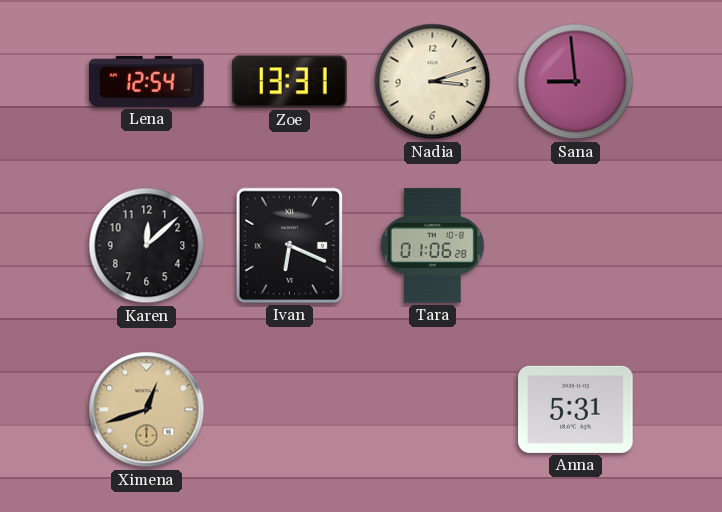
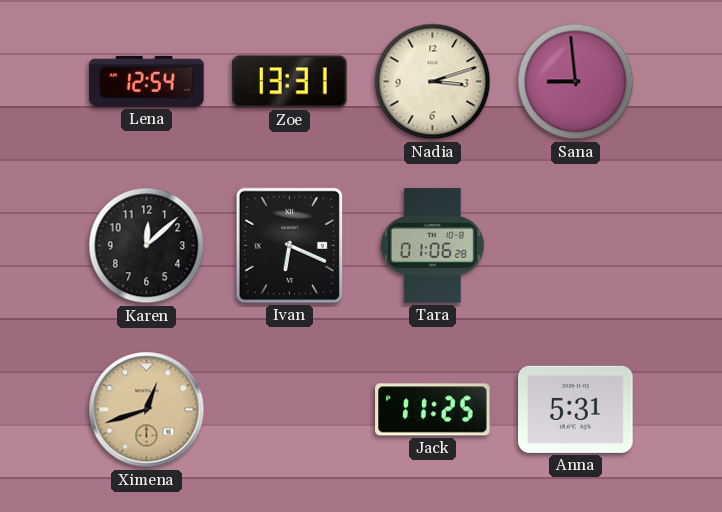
Jack: none -> 11:25 (433, 410)
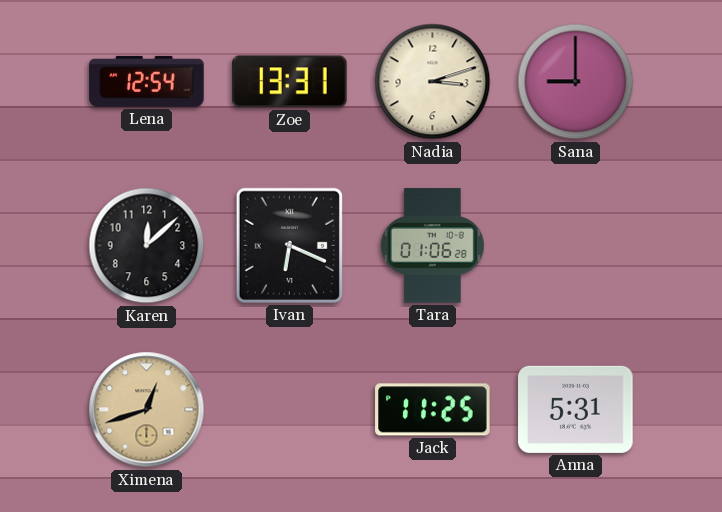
Sana: 8:59 -> 9:00 (576, 82)
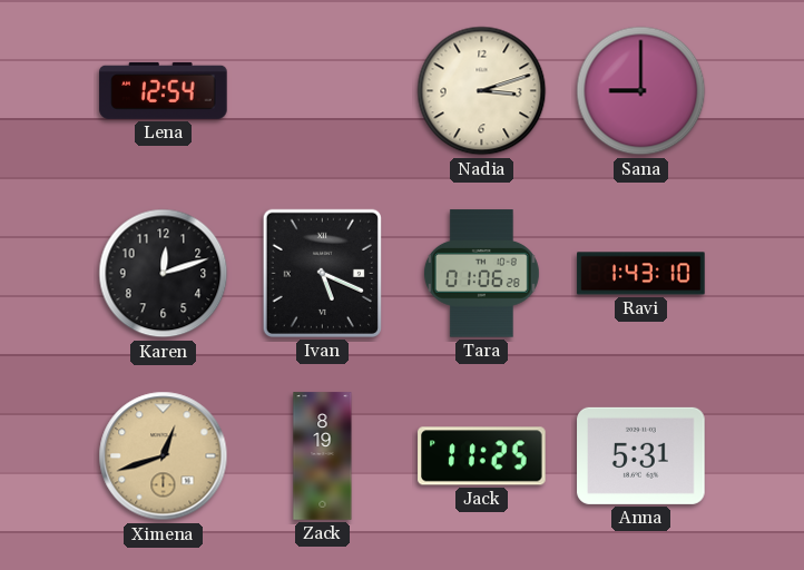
Zoe: 13:31 -> none (290, 82)
Karen: 12:08 -> 12:12 (164, 274)
Ivan: 6:19 -> 5:19 (322, 273)
Ravi: none -> 1:43 (641, 274)
Zack: none -> 8:19 (323, 456)
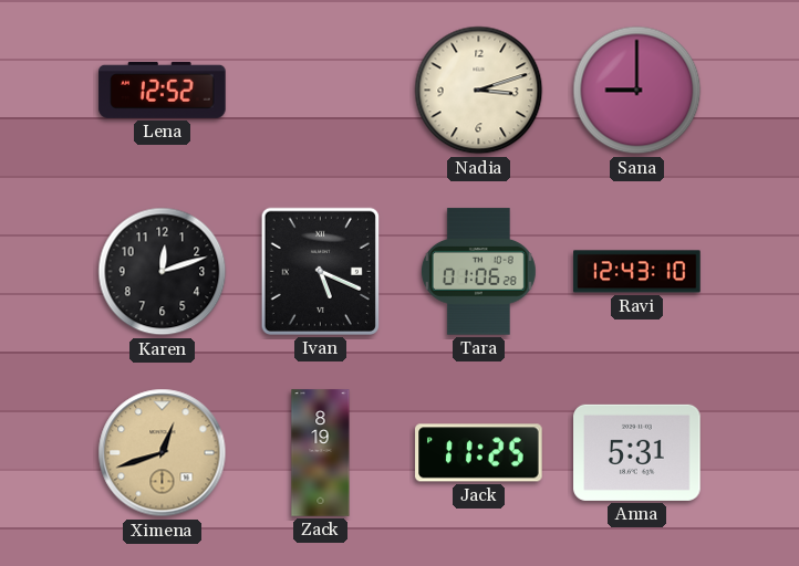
Lena: 12:54 -> 12:52 (163, 90)
Ravi: 1:43 -> 12:43 (637, 272)
